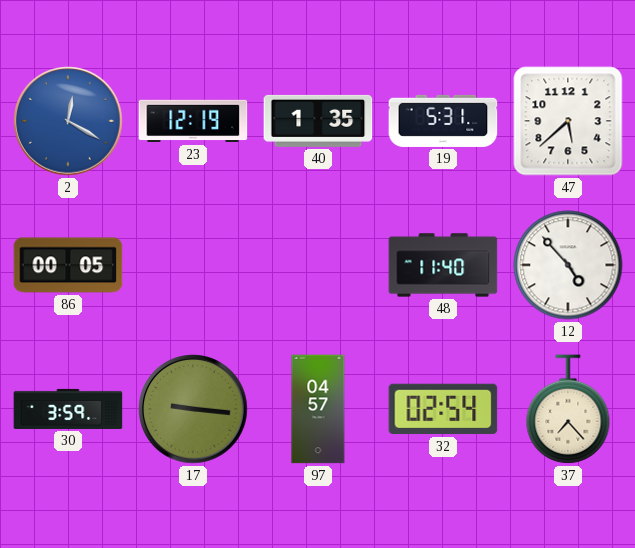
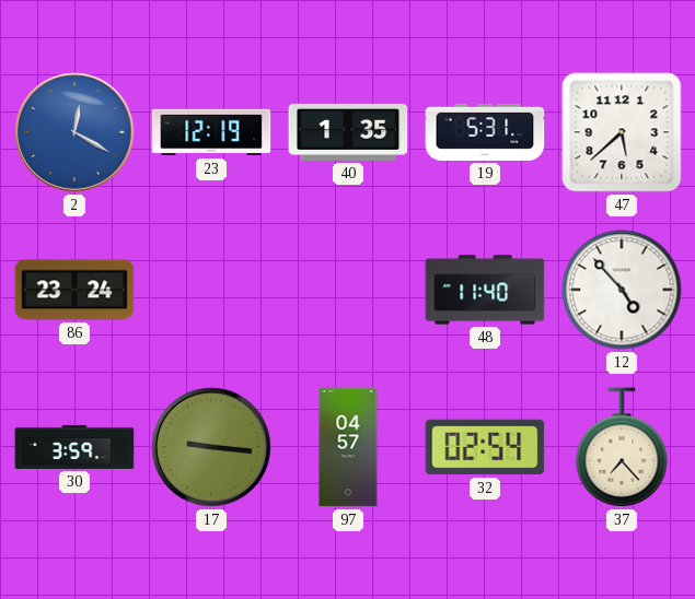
86: 00:05 -> 23:24 (74, 290)
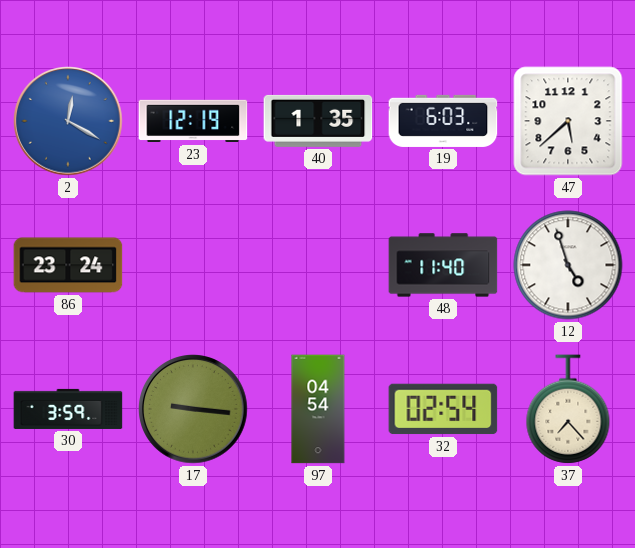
19: 5:31 -> 6:03 (443, 121)
12: 4:53 -> 4:57 (568, 265)
97: 04:57 -> 04:54 (318, 409)
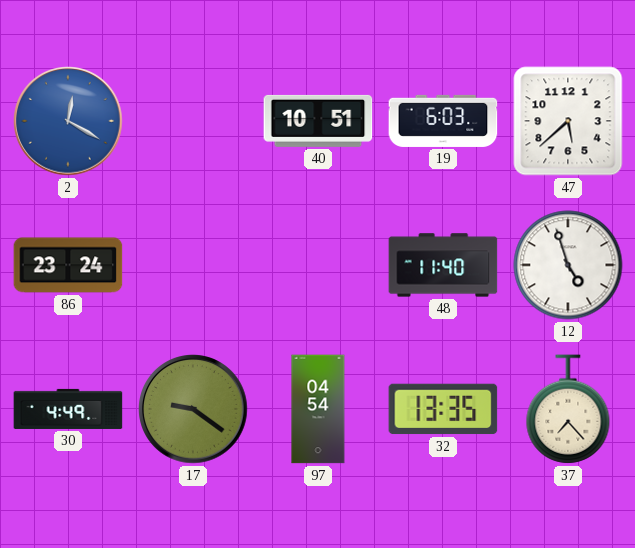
23: 12:19 -> none (193, 121)
40: 1:35 -> 10:51 (318, 121)
30: 3:59 -> 4:49 (68, 409)
17: 9:16 -> 9:21 (193, 409)
32: 02:54 -> 13:35 (443, 409)
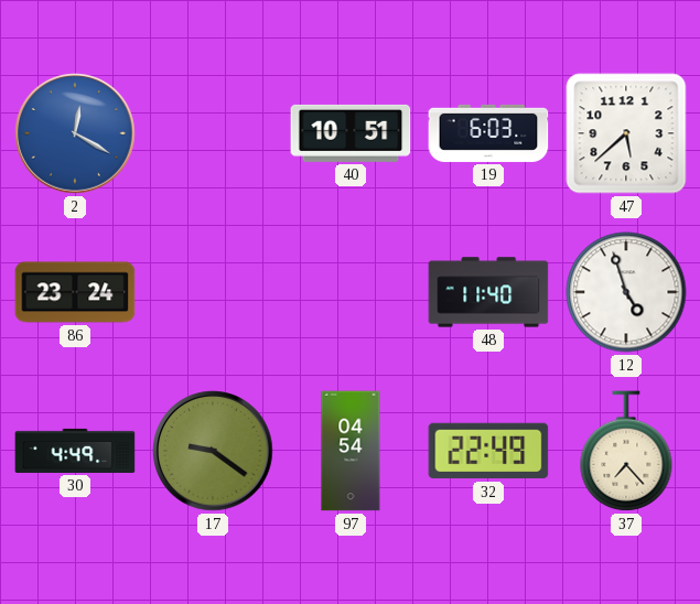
32: 13:35 -> 22:49 (488, 451)
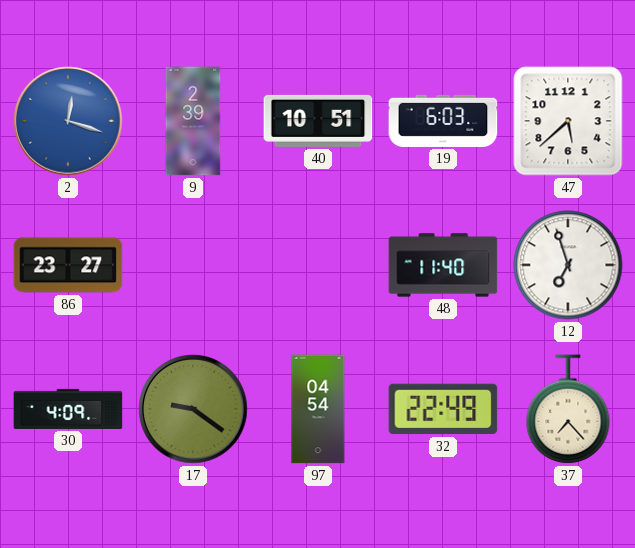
2: 12:20 -> 12:18 (68, 121)
9: none -> 2:39 (193, 121)
86: 23:24 -> 23:27 (68, 265)
12: 4:57 -> 6:57 (568, 265)
30: 4:49 -> 4:09 (68, 409)
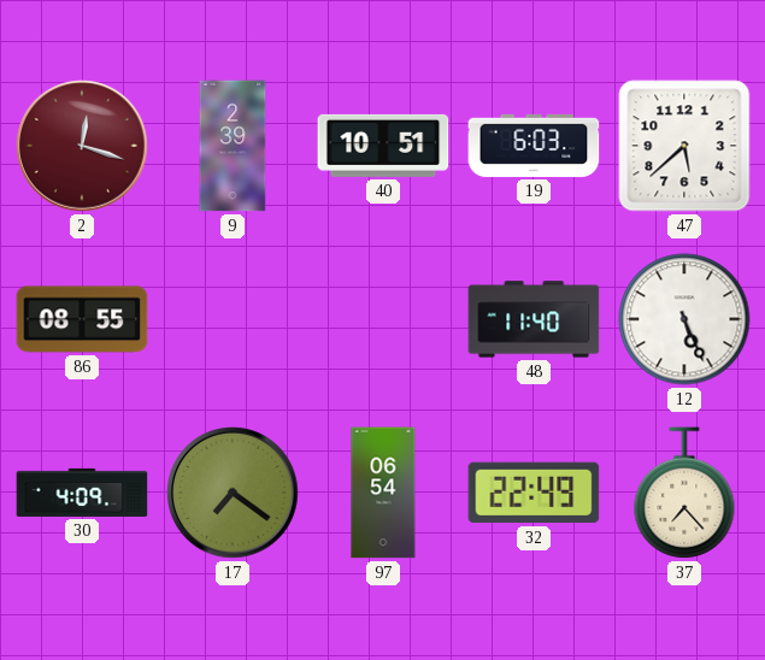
2 dial: blue -> burgundy (82, 146)
86: 23:27 -> 08:55 (82, 319)
12: 6:57 -> 5:26 (684, 319)
17: 9:21 -> 7:21 (233, 493)
97: 04:54 -> 06:54 (383, 493)
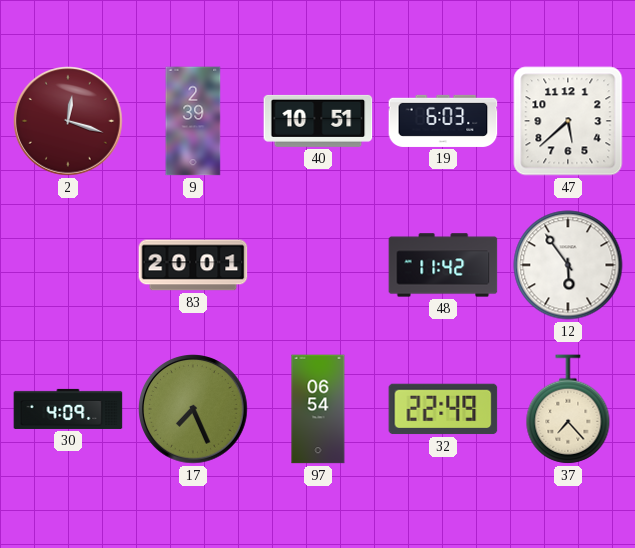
86: 08:55 -> none (82, 319)
83: none -> 20:01 (193, 265)
48: 11:40 -> 11:42 (443, 265)
12: 5:26 -> 5:54 (568, 265)
17: 7:21 -> 7:26 (193, 409)
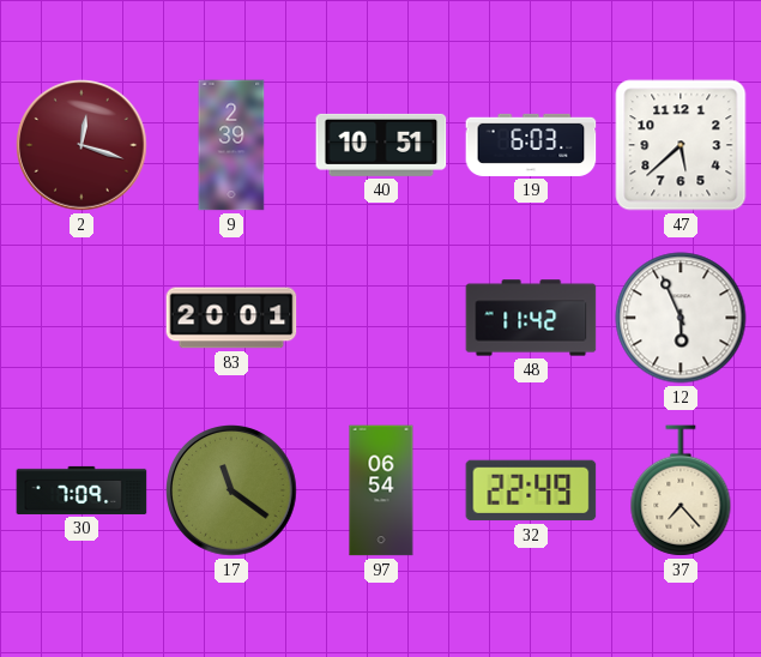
12: 5:54 -> 5:56 (681, 318)
30: 4:09 -> 7:09 (81, 490)
17: 7:26 -> 11:21 (231, 490)
